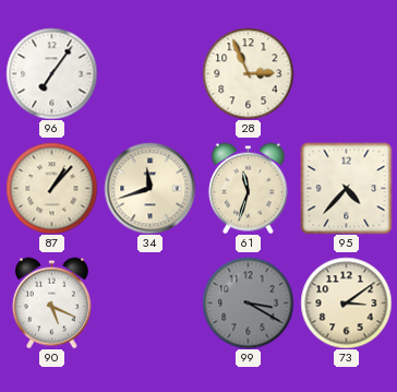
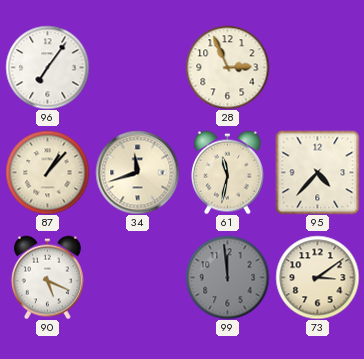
61: 11:33 -> 11:32 (227, 172)
99: 3:20 -> 11:59 (227, 277)
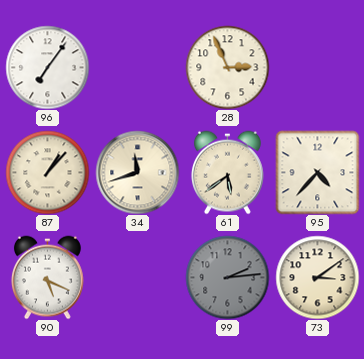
61: 11:32 -> 5:39 (227, 172)
99: 11:59 -> 2:14 (227, 277)
